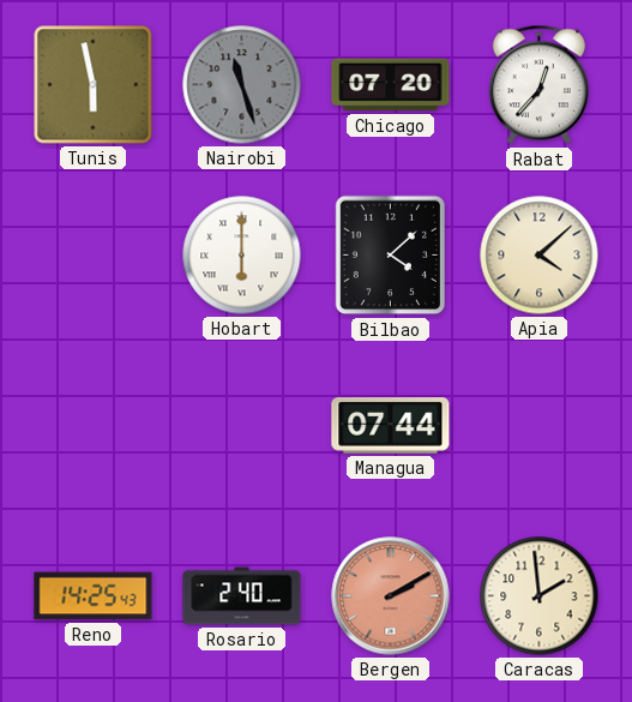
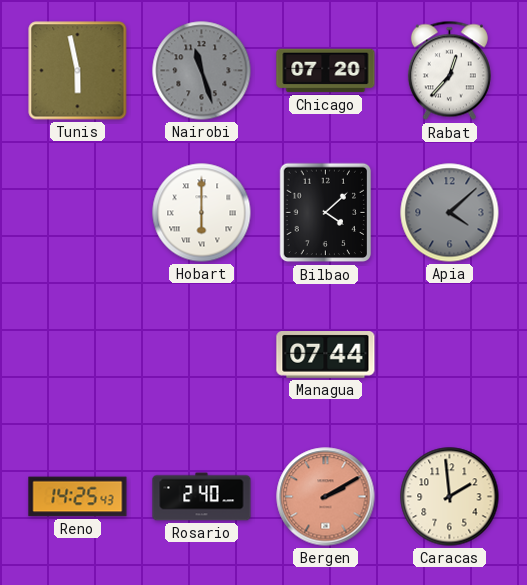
Apia dial: cream -> grey (450, 213)
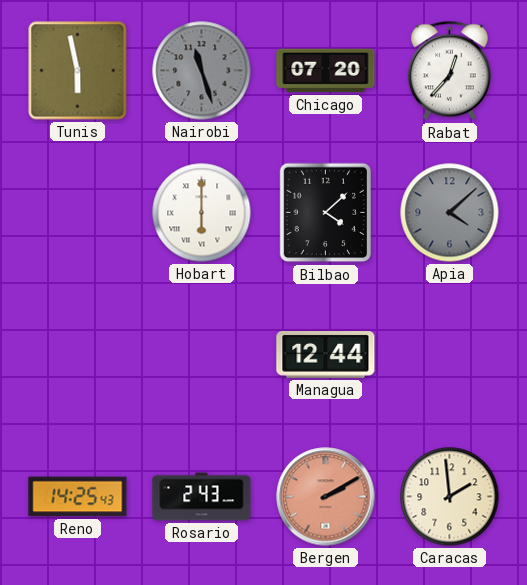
Managua: 07:44 -> 12:44 (326, 355)
Rosario: 2:40 -> 2:43 (202, 497)
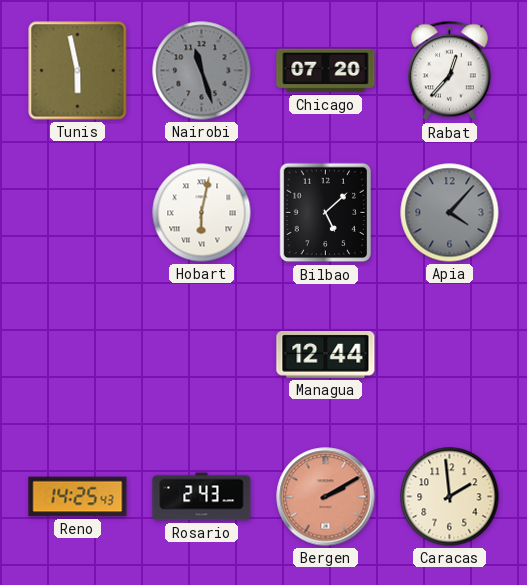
Hobart: 6:00 -> 6:02 (202, 213)
Bilbao: 4:08 -> 5:08 (326, 213)
Apia: 4:08 -> 4:07 (450, 213)
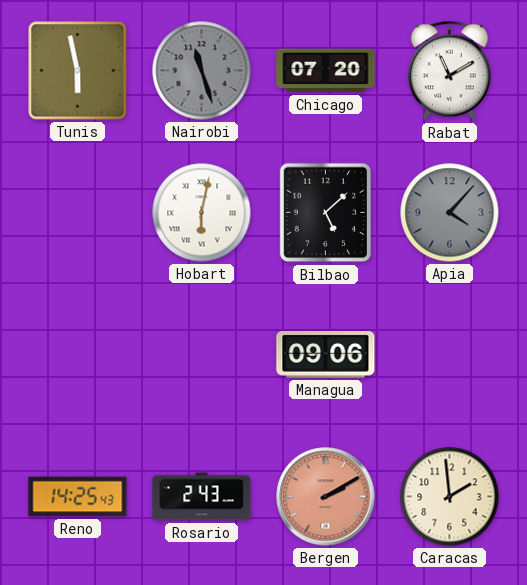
Rabat: 12:37 -> 11:10 (449, 71)
Managua: 12:44 -> 09:06 (326, 355)
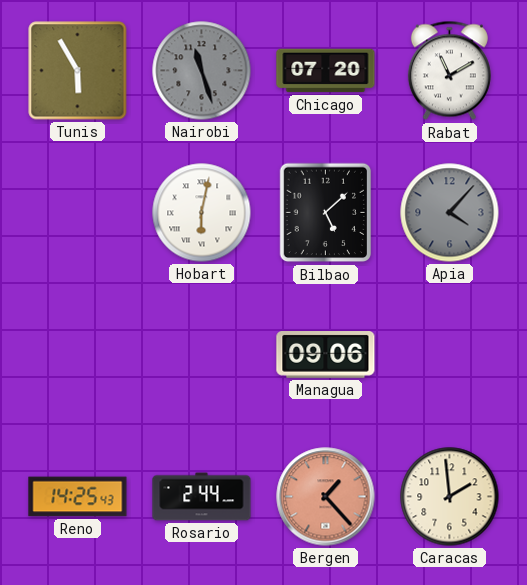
Tunis: 5:58 -> 5:55 (78, 71)
Rosario: 2:43 -> 2:44 (202, 497)
Bergen: 2:10 -> 1:23 (326, 497)
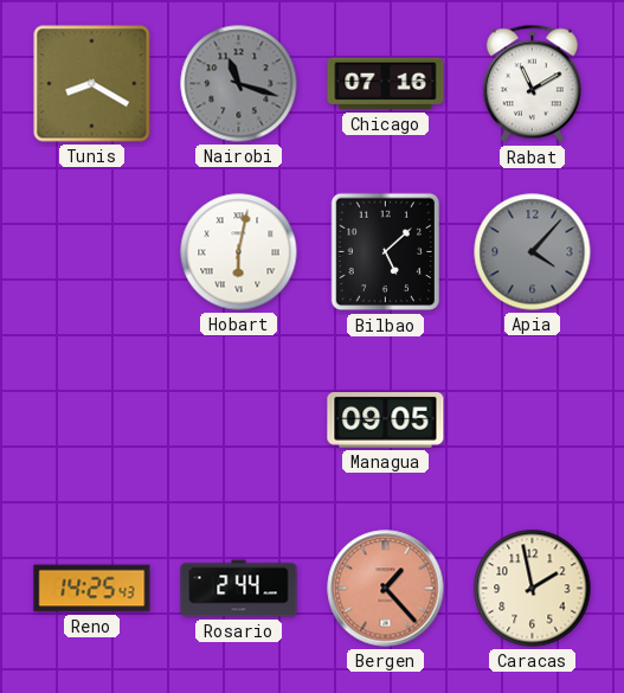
Tunis: 5:55 -> 8:20 (92, 84)
Nairobi: 11:27 -> 11:18 (239, 84)
Chicago: 07:20 -> 07:16 (386, 84)
Managua: 09:06 -> 09:05 (386, 421)
Caracas: 1:59 -> 1:58 (533, 589)
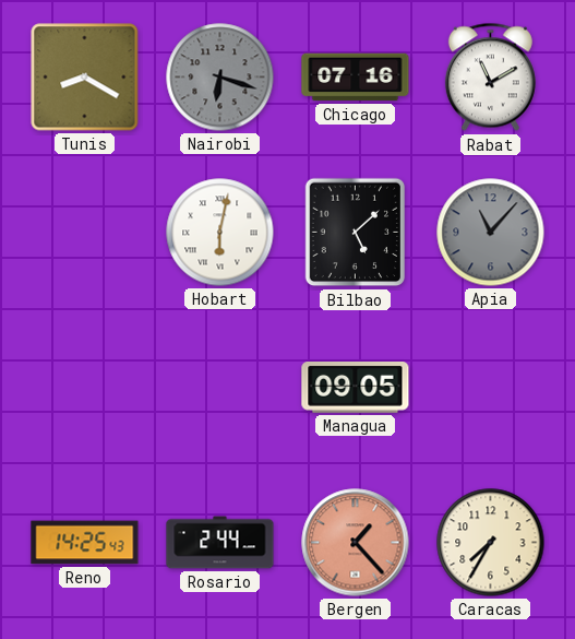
Nairobi: 11:18 -> 6:18 (220, 78)
Apia: 4:07 -> 11:07 (491, 233)
Caracas: 1:58 -> 7:35 (491, 543)
